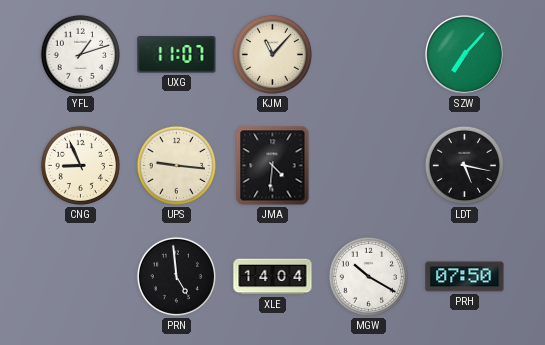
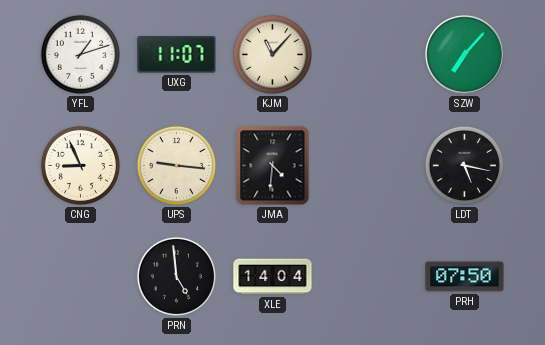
MGW: 10:20 -> none (368, 276)
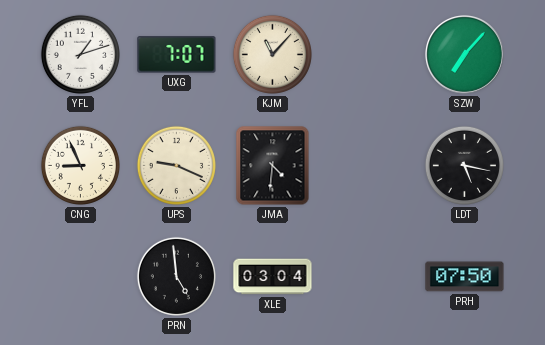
UXG: 11:07 -> 7:07 (177, 55)
UPS: 9:16 -> 9:19 (176, 165)
XLE: 14:04 -> 03:04 (273, 277)
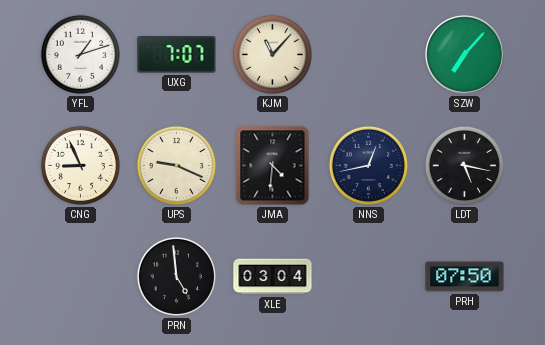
NNS: none -> 12:43 (368, 165)
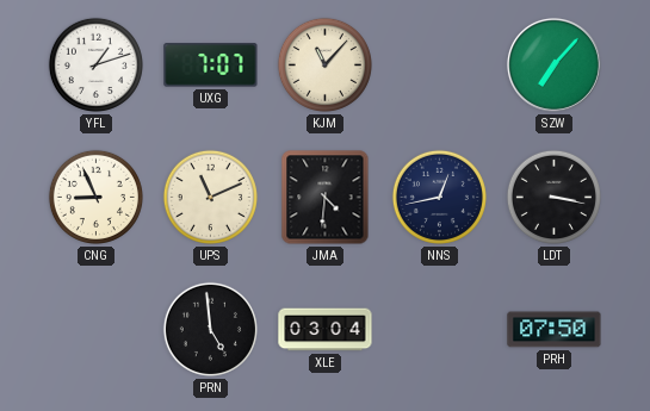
UPS: 9:19 -> 11:11 (210, 197)
LDT: 5:17 -> 3:17 (553, 197)
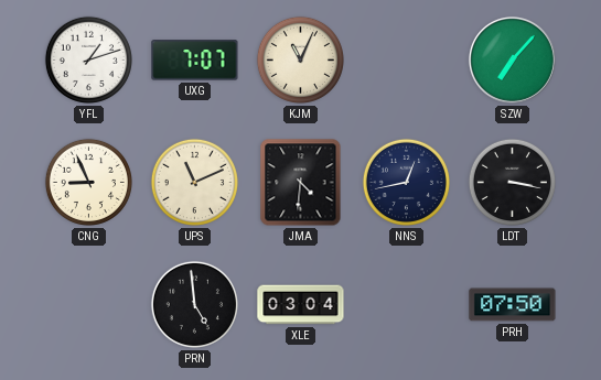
KJM: 11:07 -> 11:04 (300, 59)
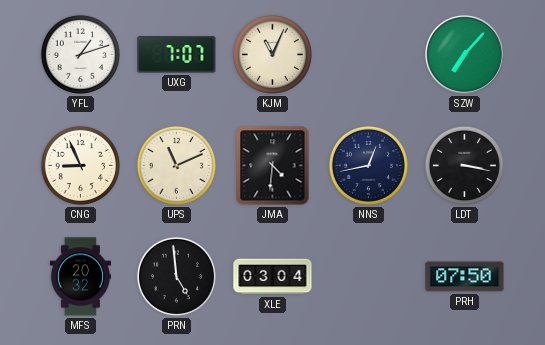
MFS: none -> 20:32 (80, 277)
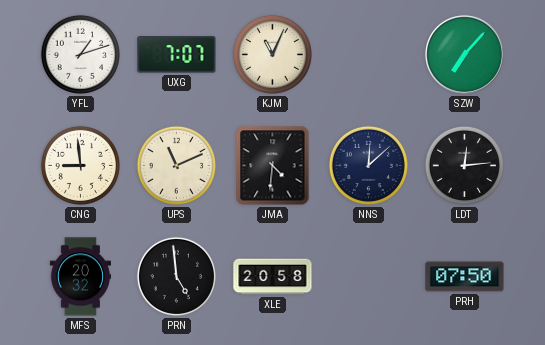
CNG: 8:56 -> 8:59 (80, 165)
NNS: 12:43 -> 12:08 (368, 165)
LDT: 3:17 -> 12:14 (464, 165)
XLE: 03:04 -> 20:58 (273, 277)
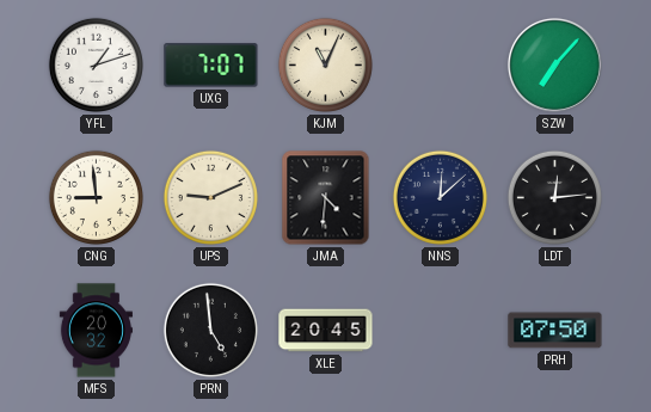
UPS: 11:11 -> 9:11 (210, 197)
XLE: 20:58 -> 20:45 (326, 331)
